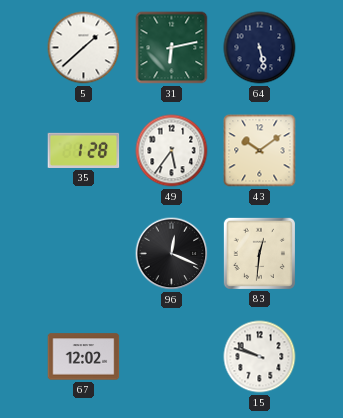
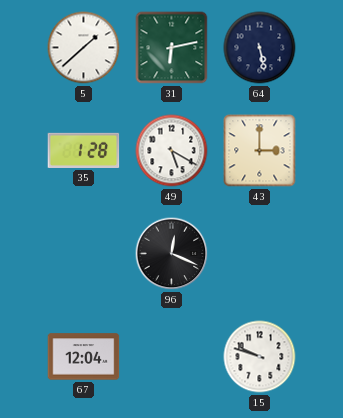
49: 5:36 -> 5:20 (172, 151)
43: 10:09 -> 3:00 (260, 151)
83: 12:31 -> none (259, 253)
67: 12:02 -> 12:04 (84, 357)
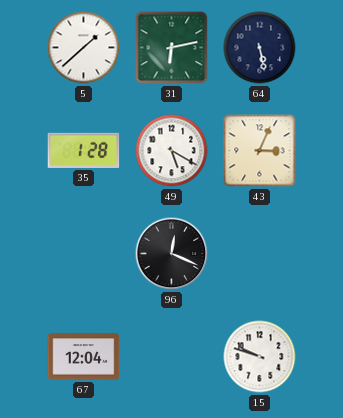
43: 3:00 -> 3:04 (260, 151)
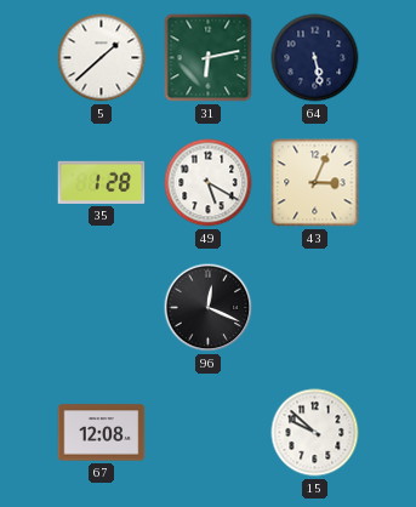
67: 12:04 -> 12:08 (102, 433)
15: 9:48 -> 9:52 (315, 433)
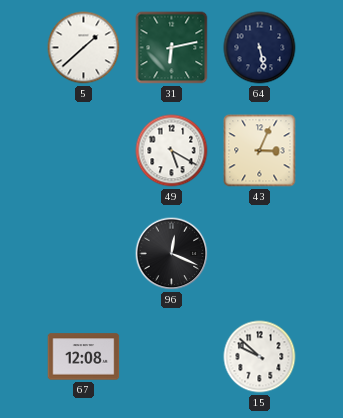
35: 1:28 -> none (102, 182)
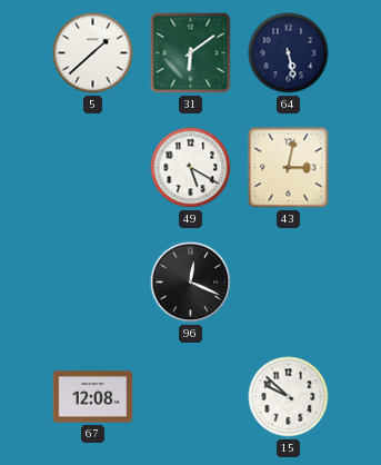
31: 6:13 -> 6:09 (191, 53)
43: 3:04 -> 3:02 (289, 168)
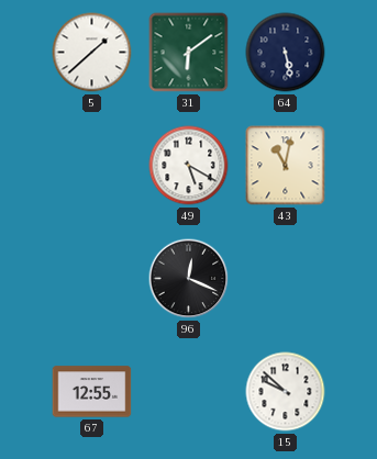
43: 3:02 -> 11:02 (286, 166)
67: 12:08 -> 12:55 (92, 392)
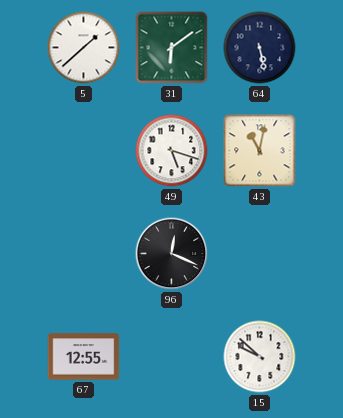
49: 5:20 -> 5:18 (172, 151)
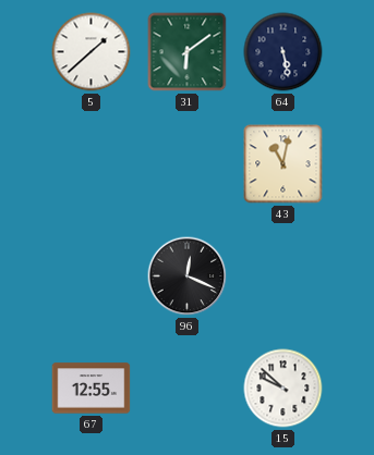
49: 5:18 -> none (172, 151)
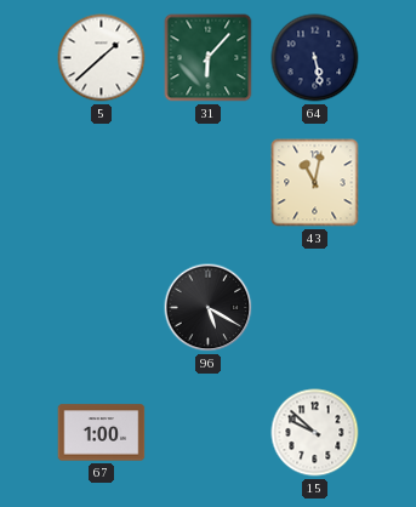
31: 6:09 -> 6:07 (209, 58)
96: 12:19 -> 5:20 (209, 308)
67: 12:55 -> 1:00 (102, 433)
